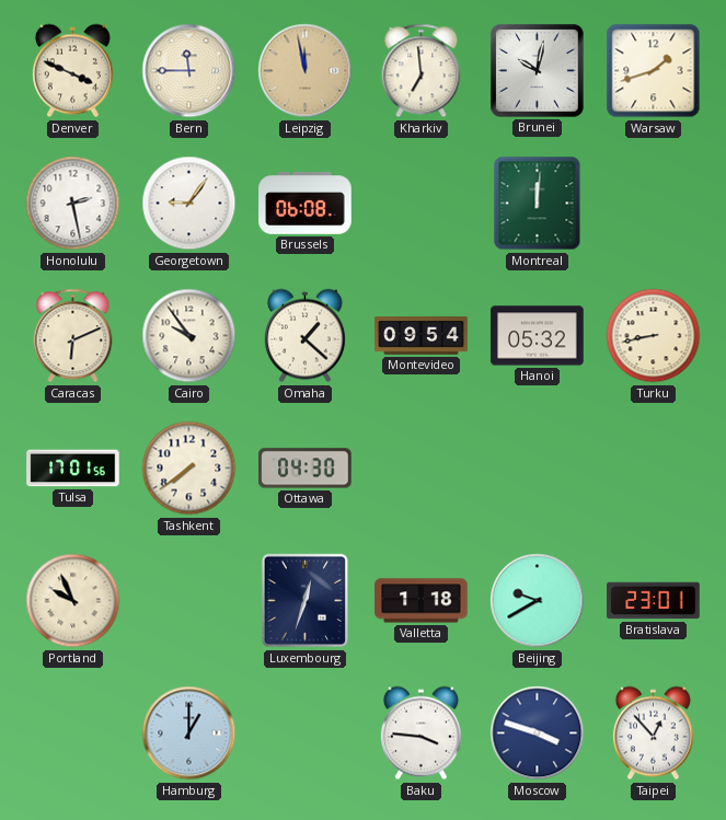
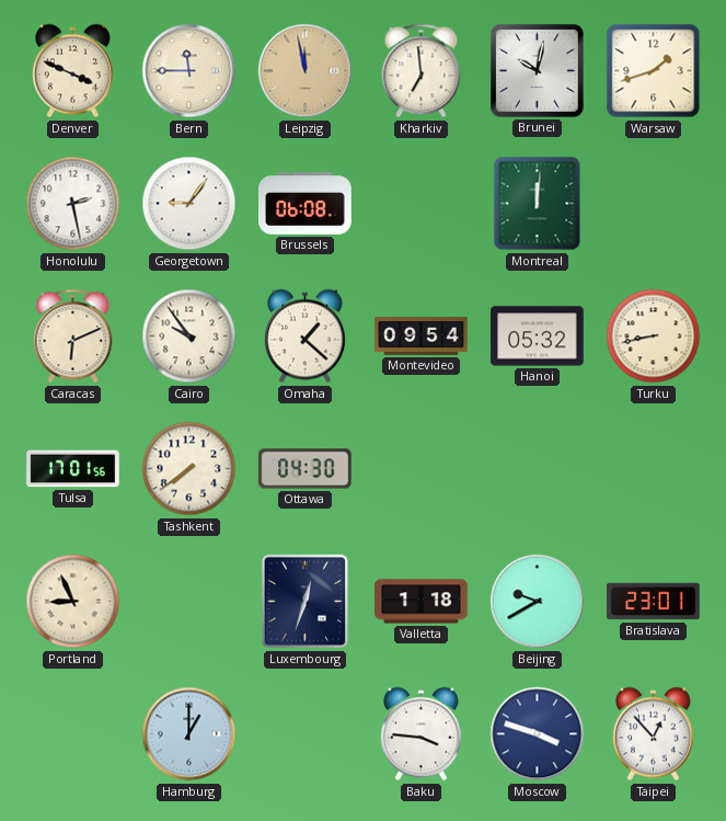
Portland: 9:56 -> 8:56 (73, 602)
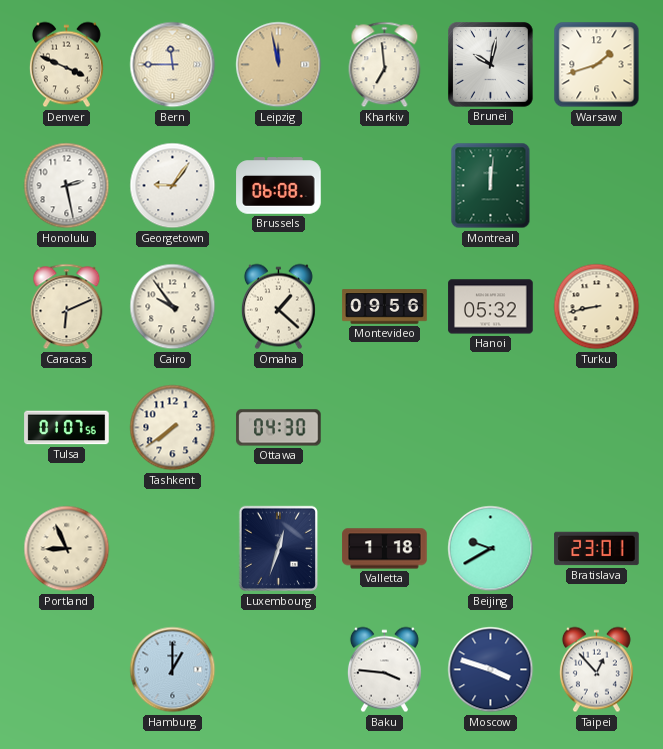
Montevideo: 09:54 -> 09:56 (385, 307)
Tulsa: 17:01 -> 01:07 (67, 428)
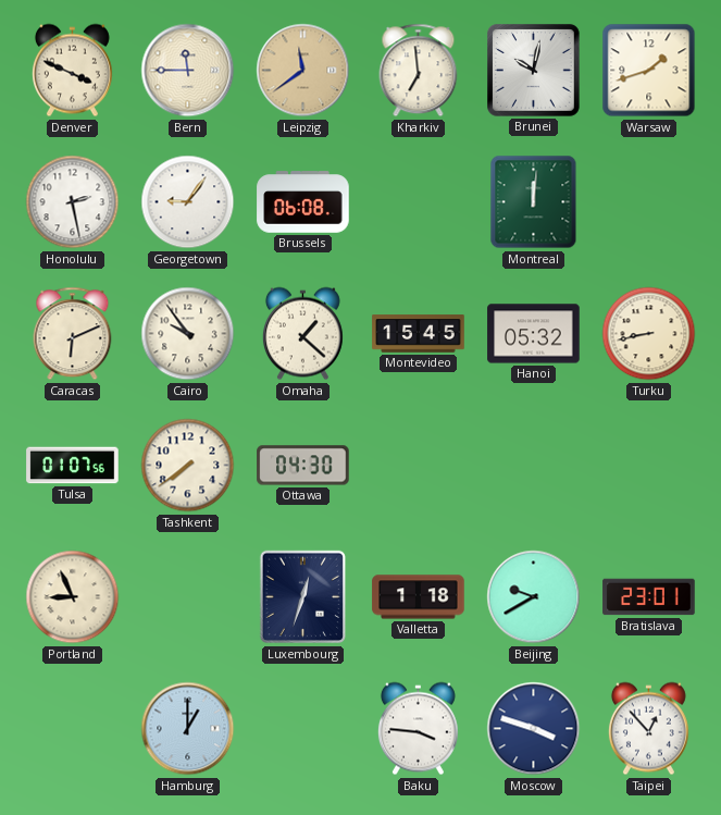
Leipzig: 11:58 -> 11:39 (303, 71)
Montevideo: 09:56 -> 15:45 (419, 334)
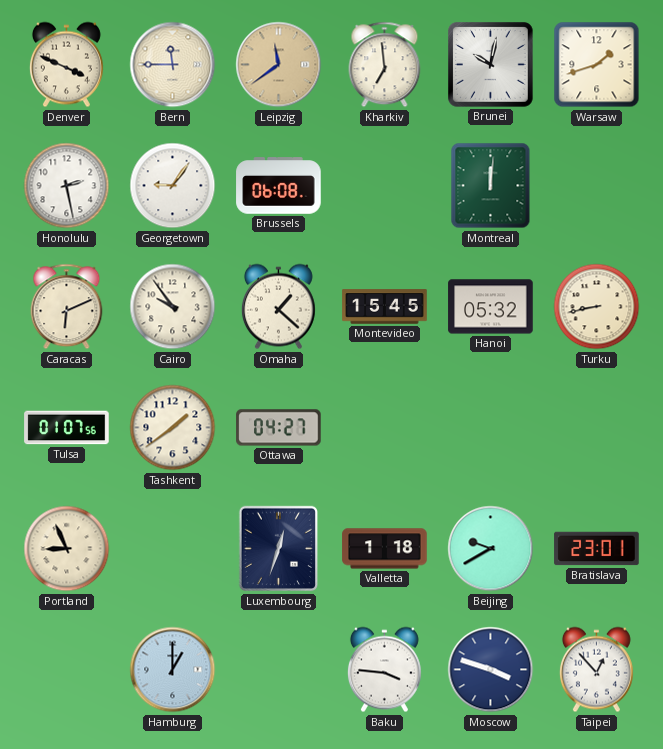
Tashkent: 7:39 -> 1:39 (173, 428)
Ottawa: 04:30 -> 04:27 (279, 428)
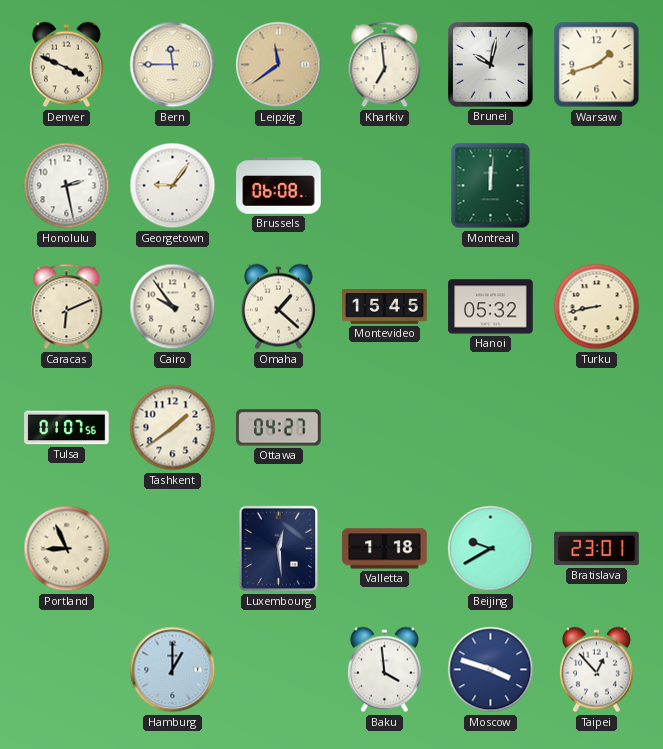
Luxembourg: 12:33 -> 12:29 (279, 549)
Baku: 3:46 -> 3:59 (384, 670)
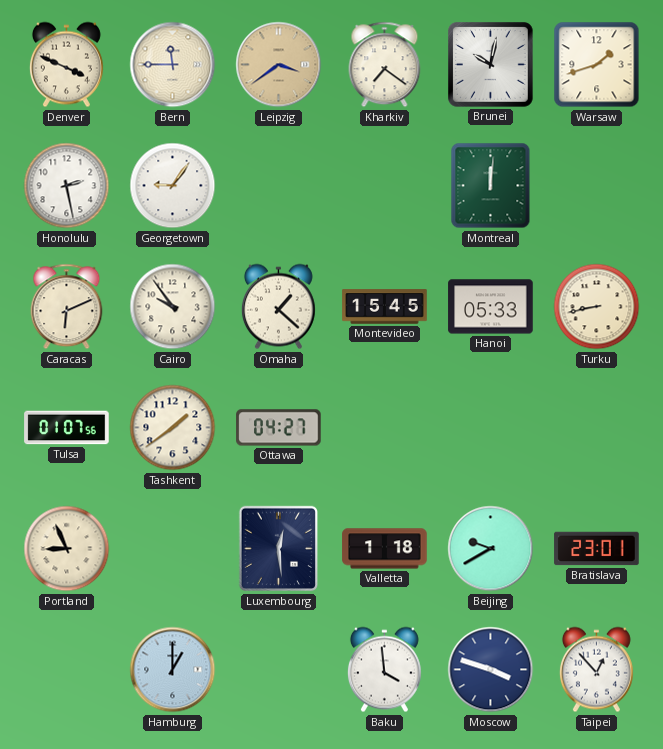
Leipzig: 11:39 -> 3:39 (279, 65)
Kharkiv: 6:59 -> 7:21 (385, 65)
Brussels: 06:08 -> none (279, 186)
Hanoi: 05:32 -> 05:33 (491, 307)
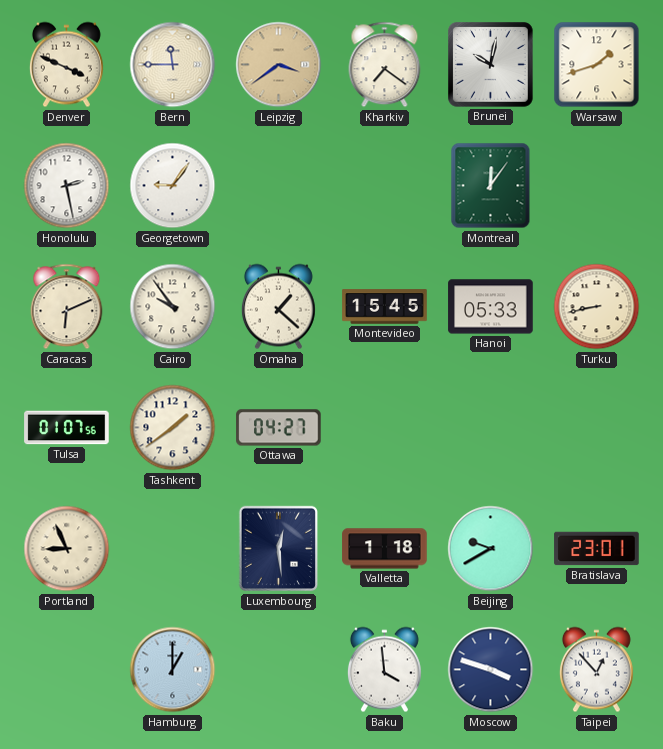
Montreal: 12:01 -> 12:06 (491, 186)
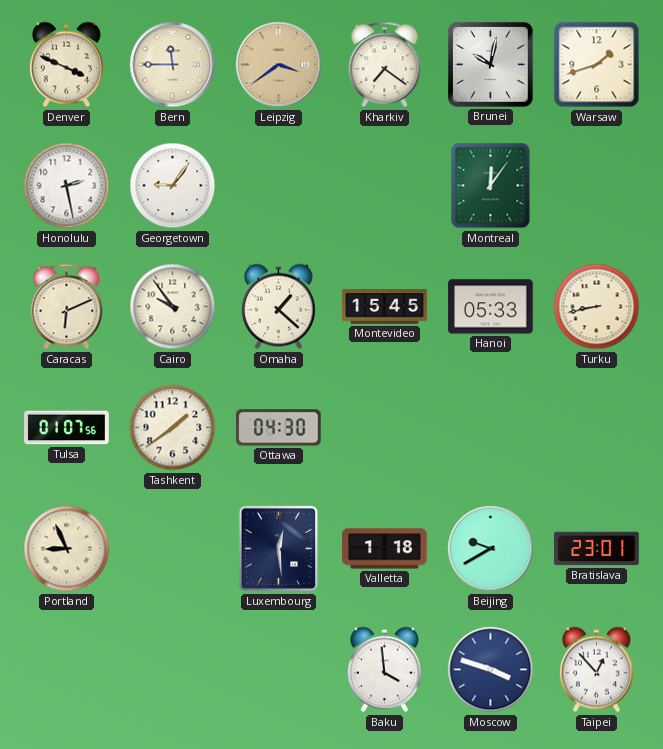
Ottawa: 04:27 -> 04:30 (279, 428)
Hamburg: 1:00 -> none (173, 670)
